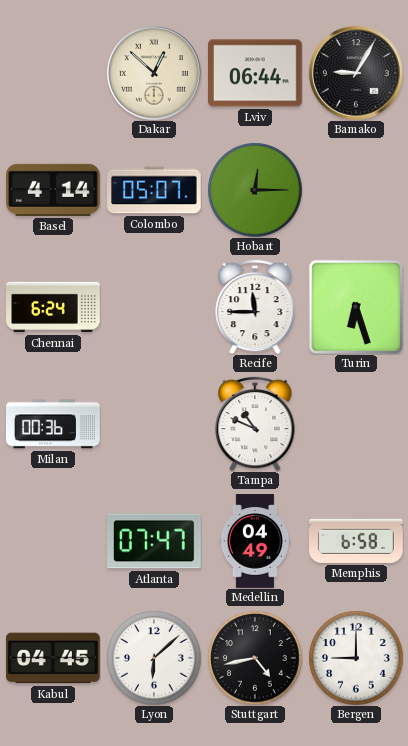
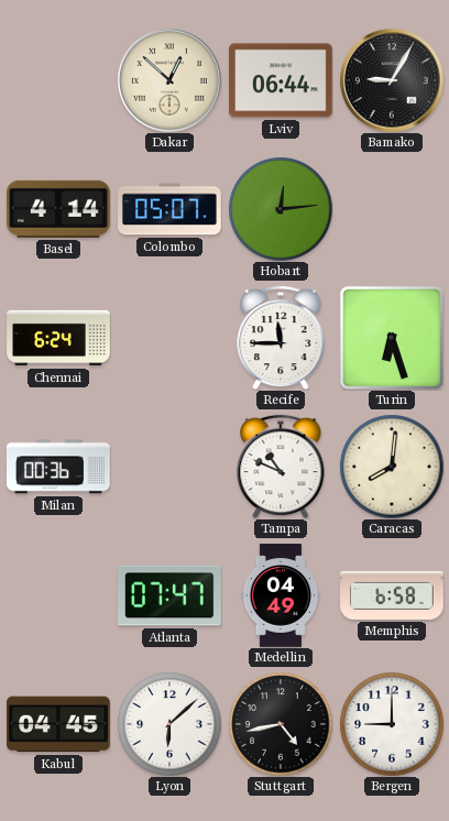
Hobart: 12:15 -> 12:14 (281, 209)
Caracas: none -> 8:01 (392, 467)
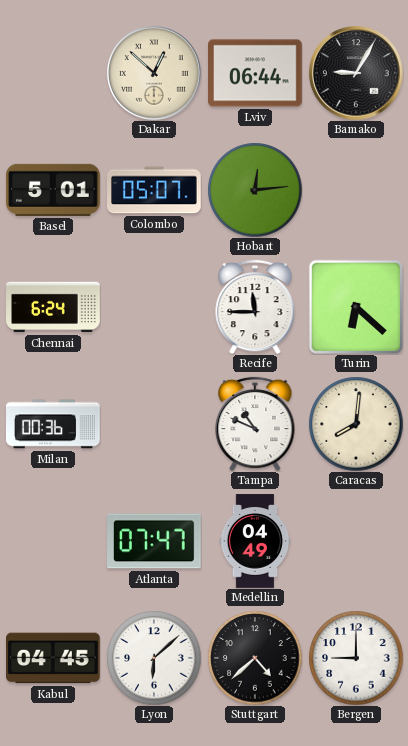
Basel: 4:14 -> 5:01 (54, 190)
Turin: 6:27 -> 6:22 (355, 306)
Memphis: 6:58 -> none (393, 595)
Stuttgart: 4:43 -> 4:38 (255, 658)
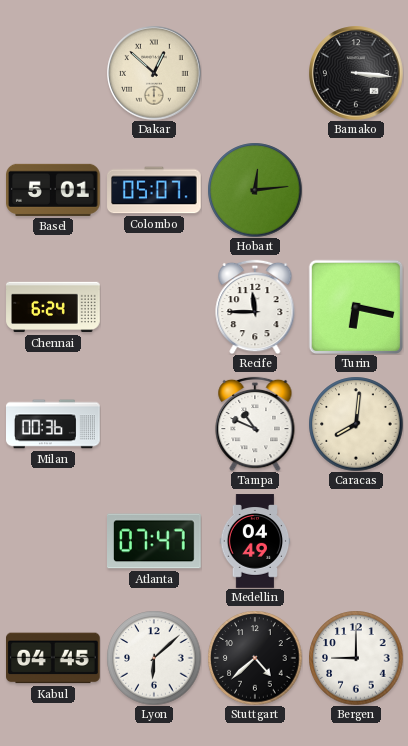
Lviv: 06:44 -> none (256, 73)
Bamako: 9:05 -> 3:16 (356, 73)
Turin: 6:22 -> 6:17 (355, 306)
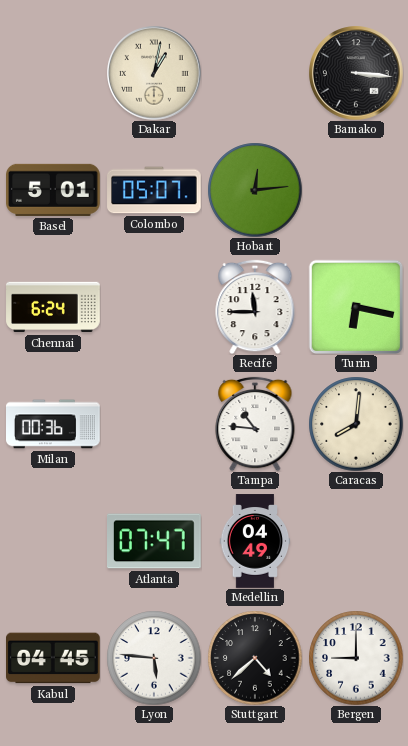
Dakar: 12:52 -> 1:02 (154, 73)
Tampa: 10:49 -> 10:46 (255, 424)
Lyon: 6:08 -> 5:46 (154, 658)
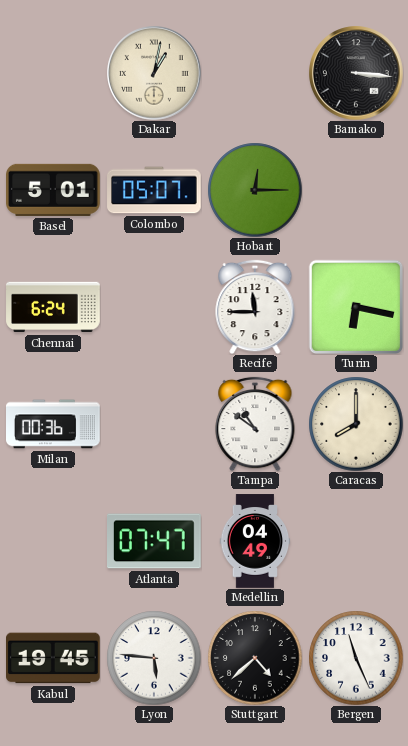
Hobart: 12:14 -> 12:15 (255, 190)
Tampa: 10:46 -> 10:51 (255, 424)
Caracas: 8:01 -> 8:00 (356, 424)
Kabul: 04:45 -> 19:45 (54, 658)
Bergen: 9:00 -> 11:26 (356, 658)
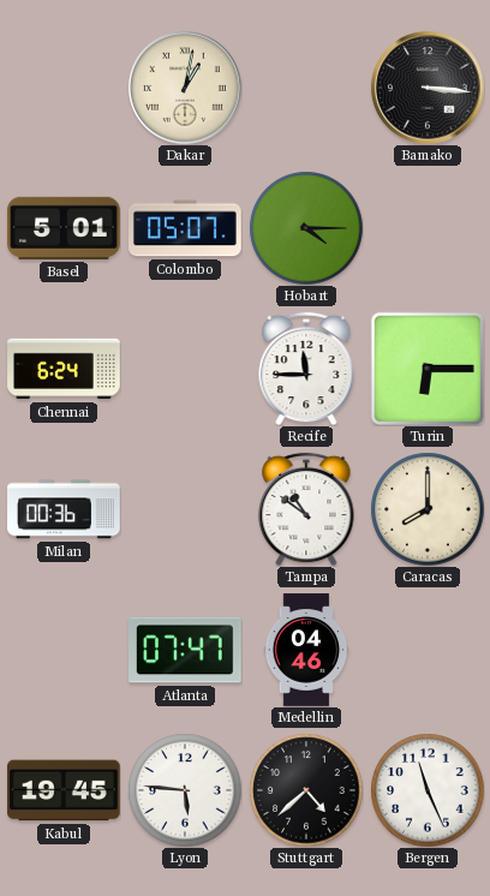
Hobart: 12:15 -> 4:15 (306, 228)
Turin: 6:17 -> 6:15 (426, 368)
Medellin: 04:49 -> 04:46 (306, 650)
